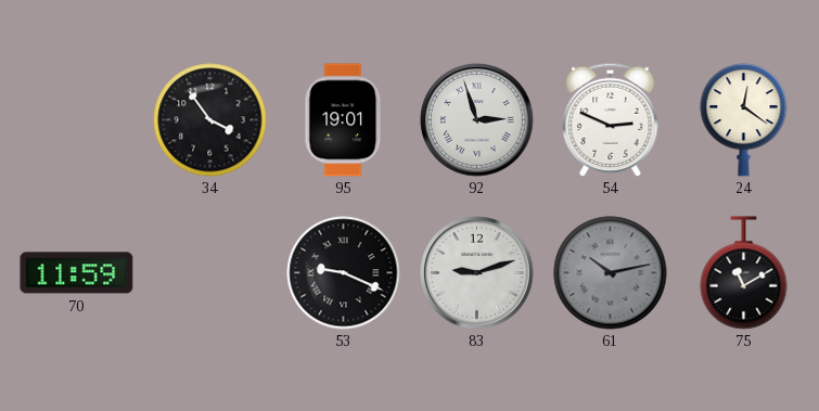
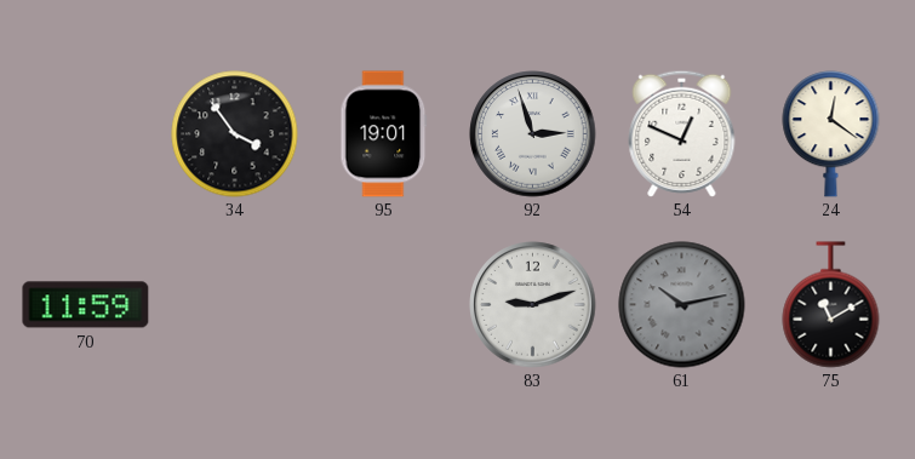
54: 2:49 -> 12:49 (682, 133)
53: 9:19 -> none (344, 273)
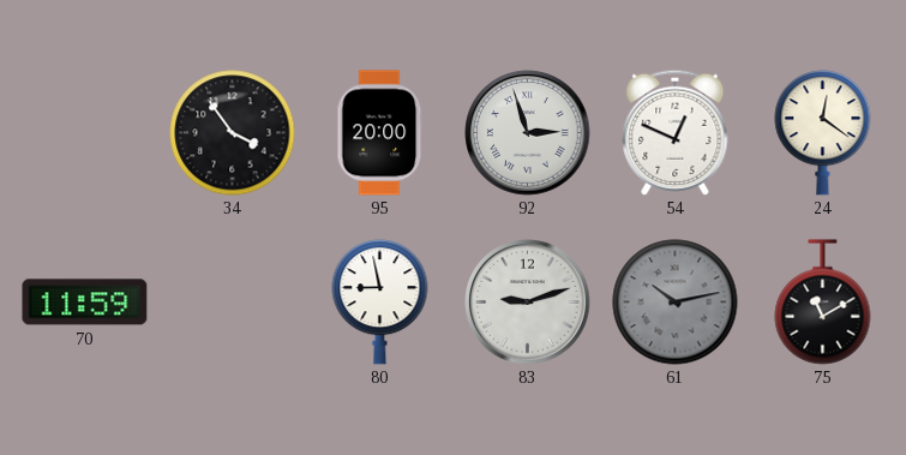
95: 19:01 -> 20:00 (380, 133)
80: none -> 8:58 (380, 303)
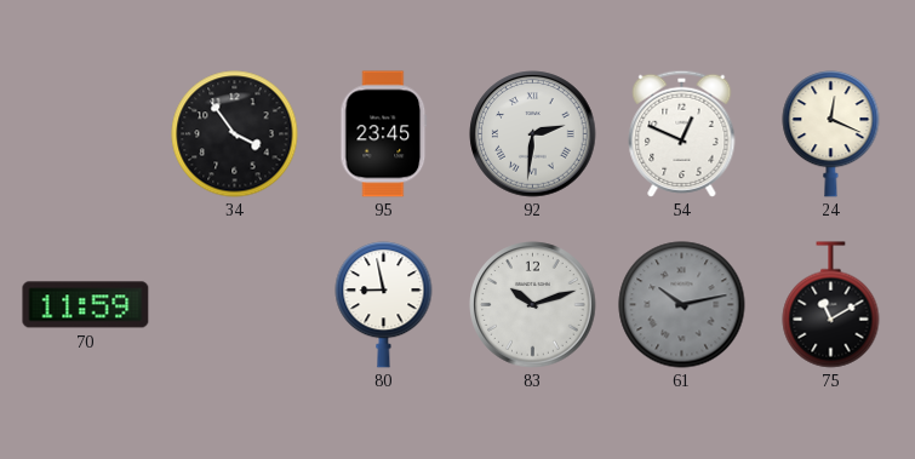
95: 20:00 -> 23:45 (384, 134)
92: 2:57 -> 2:31 (533, 134)
24: 12:21 -> 12:19 (831, 134)
83: 9:12 -> 10:12 (533, 305)
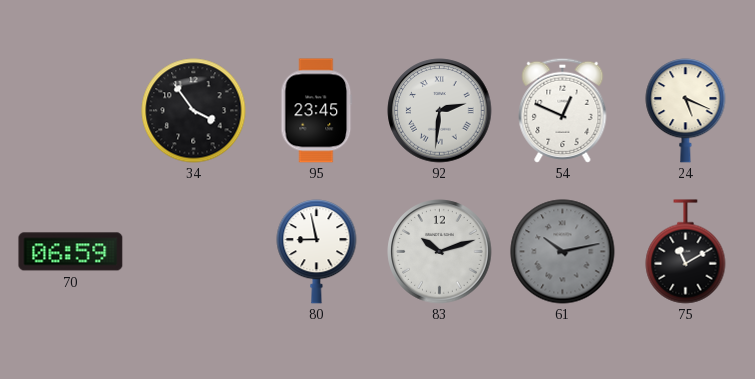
24: 12:19 -> 5:19 (686, 111)
70: 11:59 -> 06:59 (71, 252)
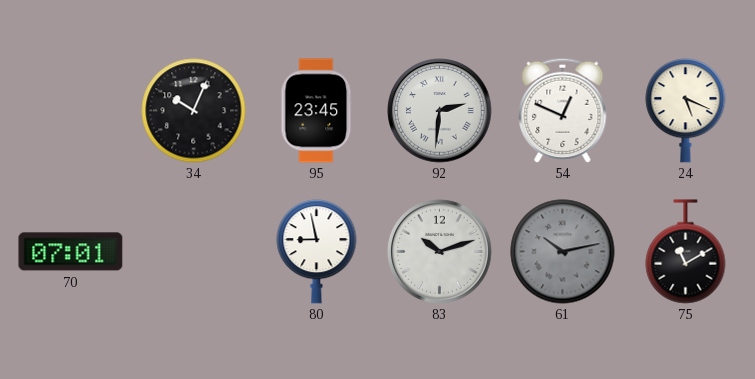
34: 3:54 -> 10:04 (194, 111)
70: 06:59 -> 07:01 (71, 252)
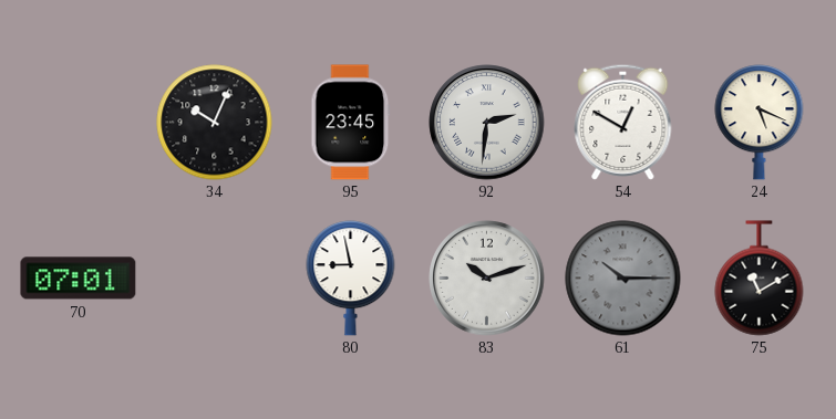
54: 12:49 -> 12:50 (623, 122)
61: 10:13 -> 10:15 (623, 279)
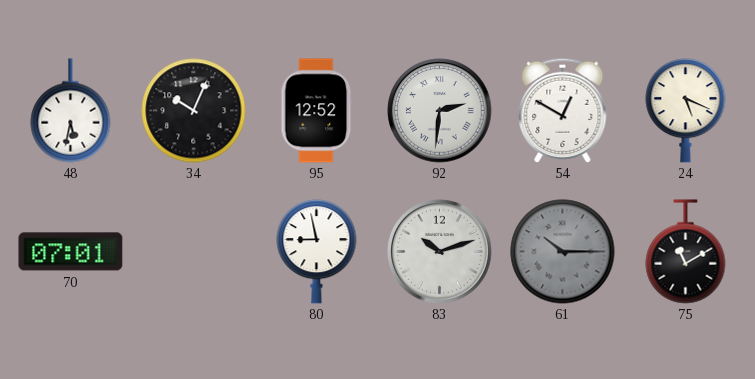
48: none -> 5:32 (71, 111)
95: 23:45 -> 12:52 (317, 111)
